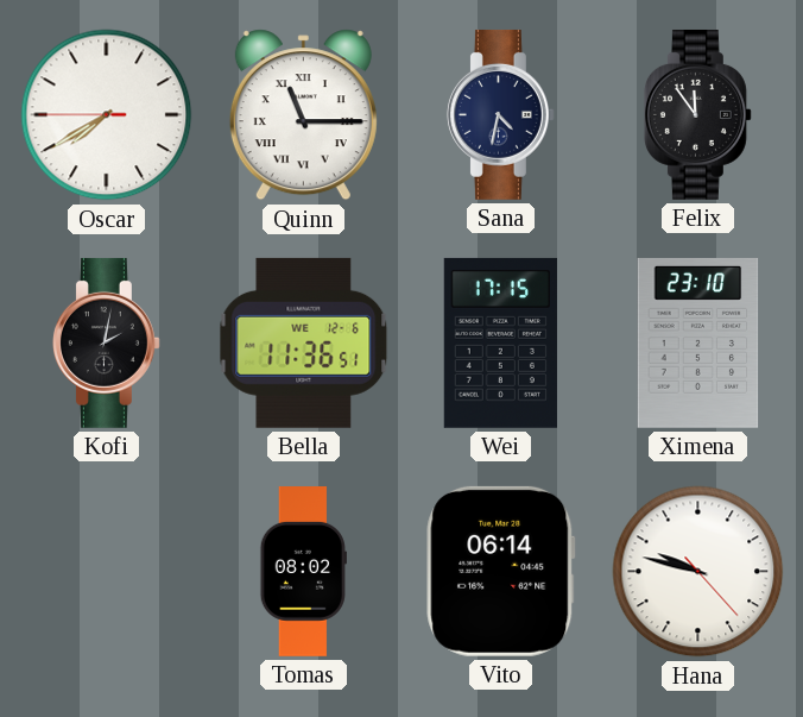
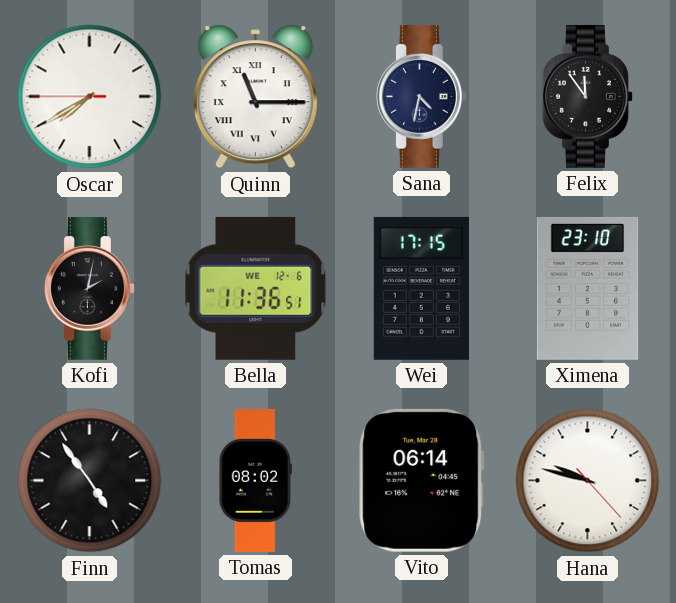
Finn: none -> 4:54 (90, 481)
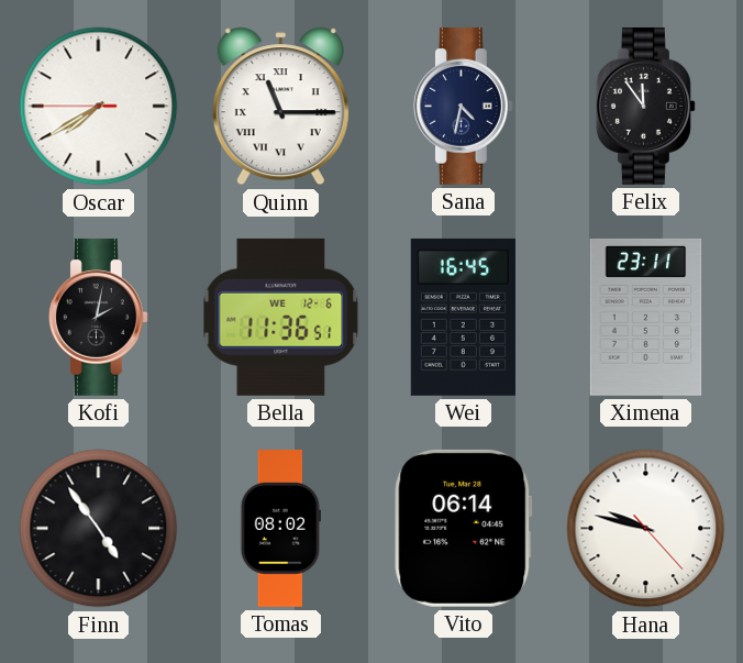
Wei: 17:15 -> 16:45 (463, 317)
Ximena: 23:10 -> 23:11 (646, 317)
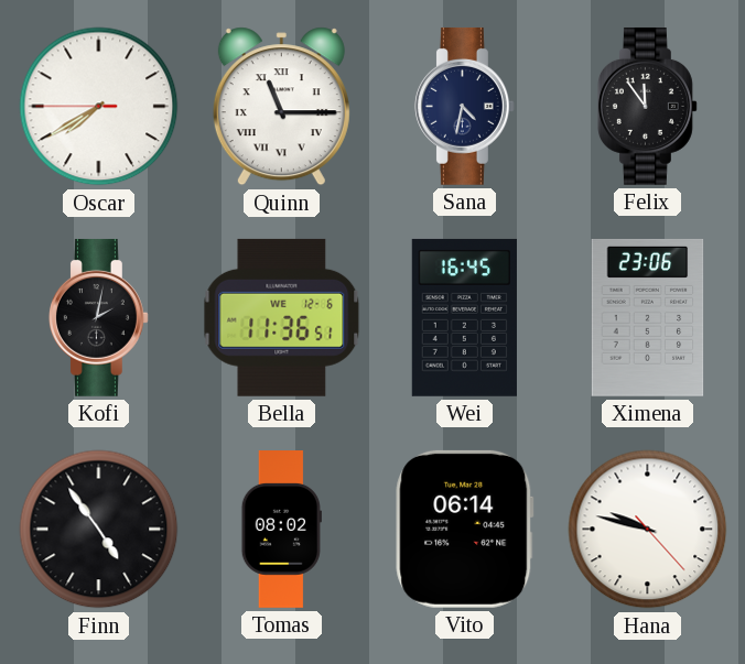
Ximena: 23:11 -> 23:06 (648, 317)
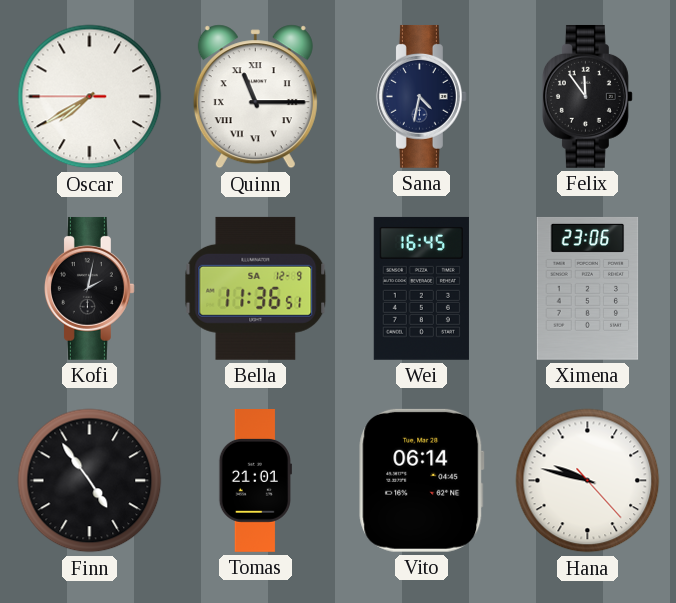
Bella date: WE 12-6 -> SA 12-9 (256, 288)
Tomas: 08:02 -> 21:01 (255, 481)
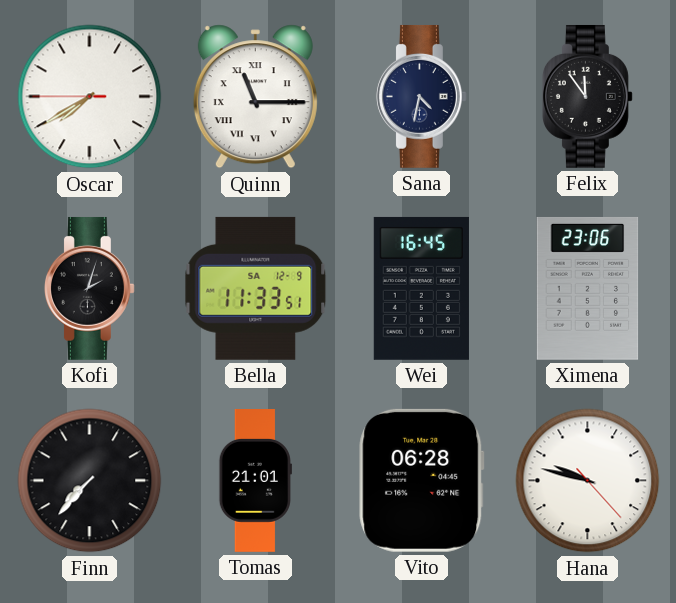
Kofi: 2:02 -> 2:03 (89, 288)
Bella: 11:36 -> 11:33 (256, 288)
Finn: 4:54 -> 7:37 (90, 481)
Vito: 06:14 -> 06:28 (422, 480)
